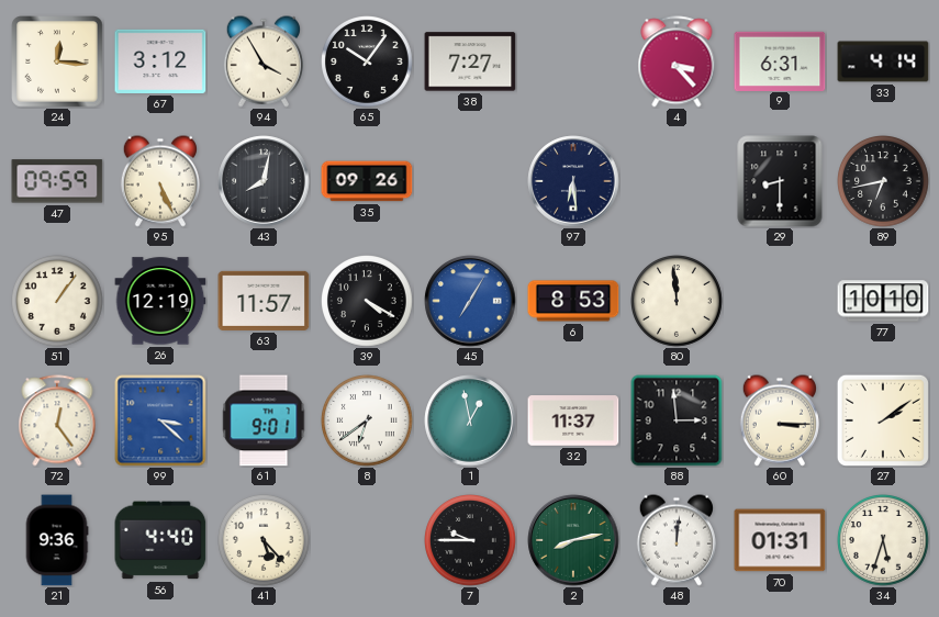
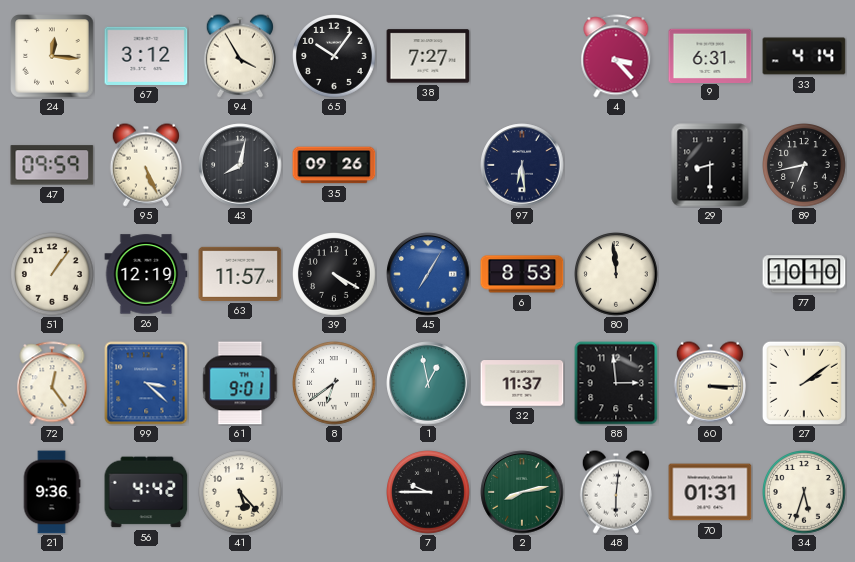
56: 4:40 -> 4:42 (146, 492)
48: 12:01 -> 6:01 (616, 492)
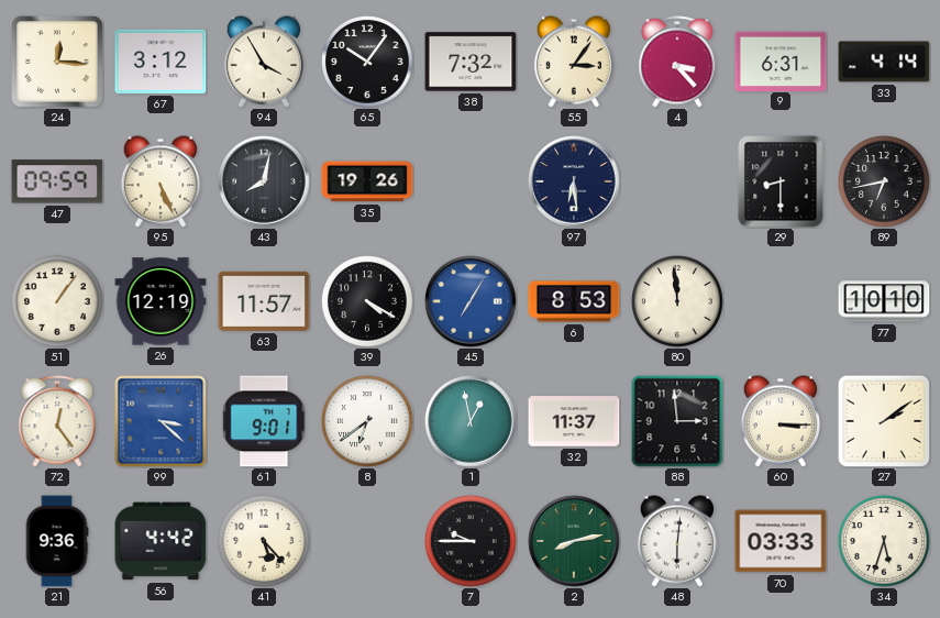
38: 7:27 -> 7:32 (471, 62)
55: none -> 3:06 (574, 62)
35: 09:26 -> 19:26 (367, 181)
70: 01:31 -> 03:33 (781, 541)
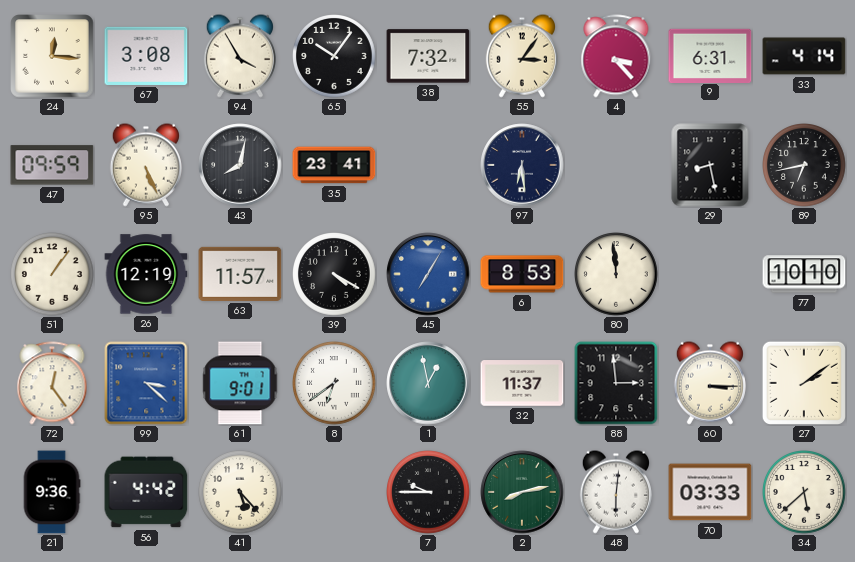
67: 3:12 -> 3:08 (146, 56)
35: 19:26 -> 23:41 (334, 165)
29: 8:30 -> 8:28 (710, 165)
34: 5:33 -> 5:38 (805, 493)
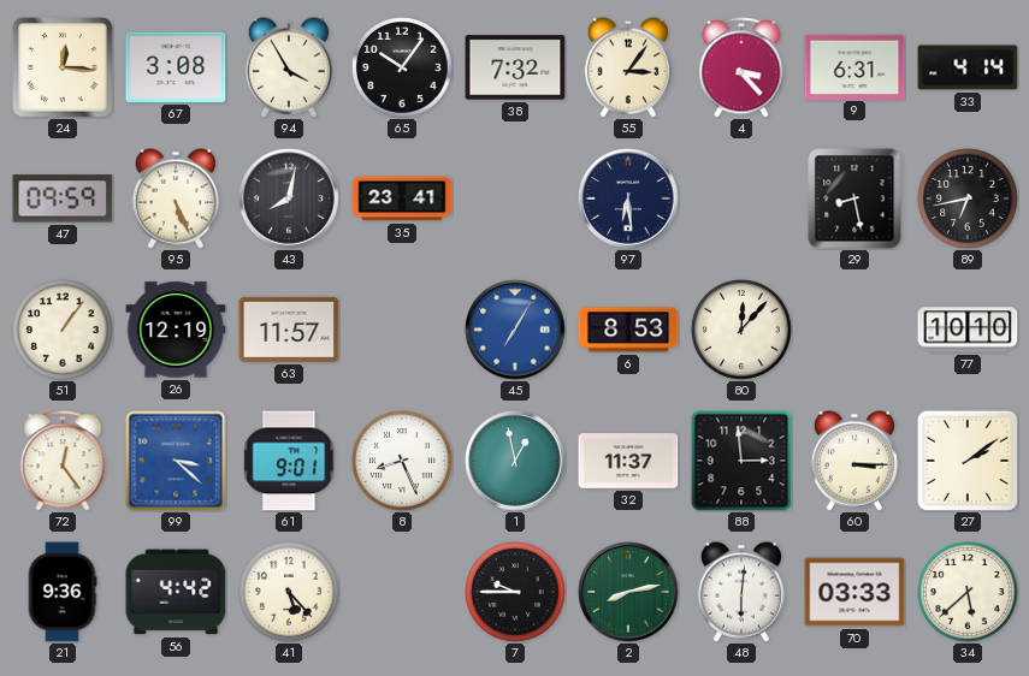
39: 4:20 -> none (335, 275)
80: 11:59 -> 12:07 (743, 331)
8: 6:39 -> 8:26 (403, 462)
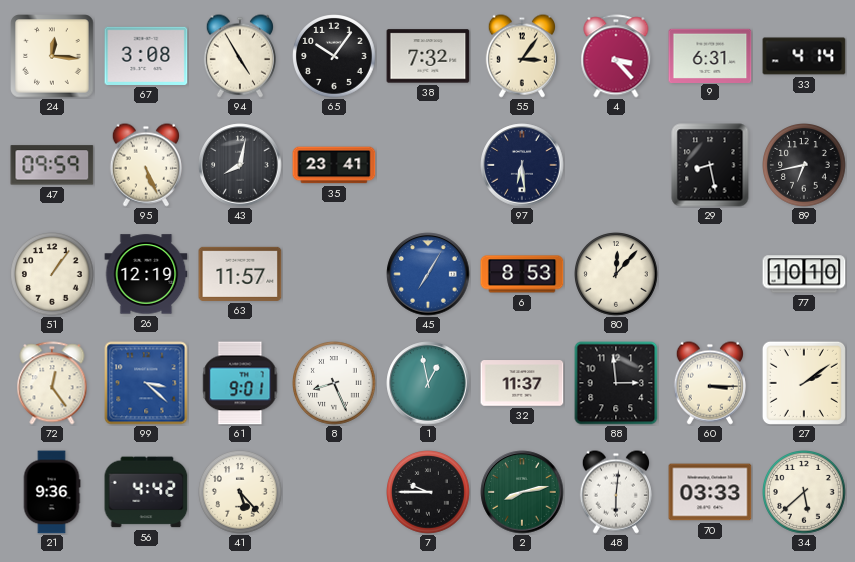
94: 3:55 -> 4:55 (240, 56)
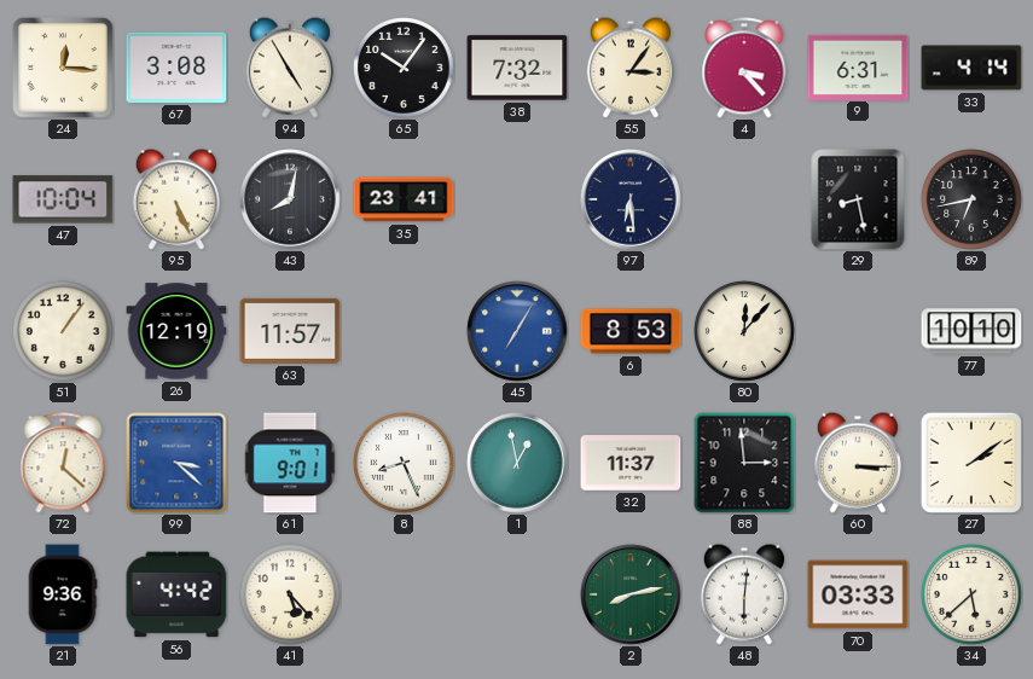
47: 09:59 -> 10:04 (63, 199)
72: 12:24 -> 12:22 (63, 463)
7: 9:45 -> none (429, 493)
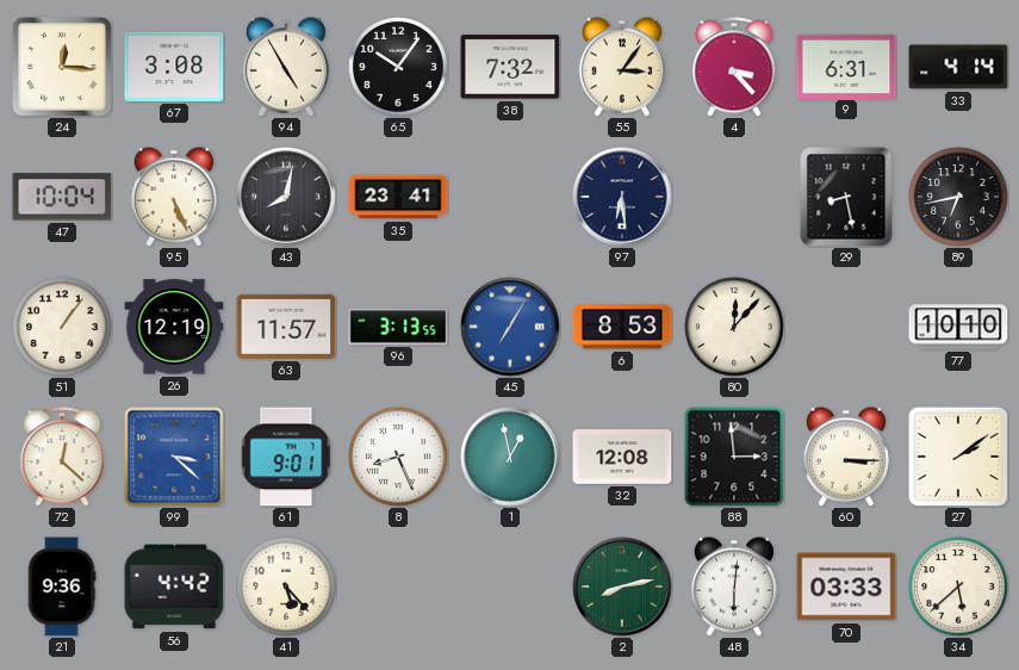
96: none -> 3:13 (398, 327)
32: 11:37 -> 12:08 (622, 457)
